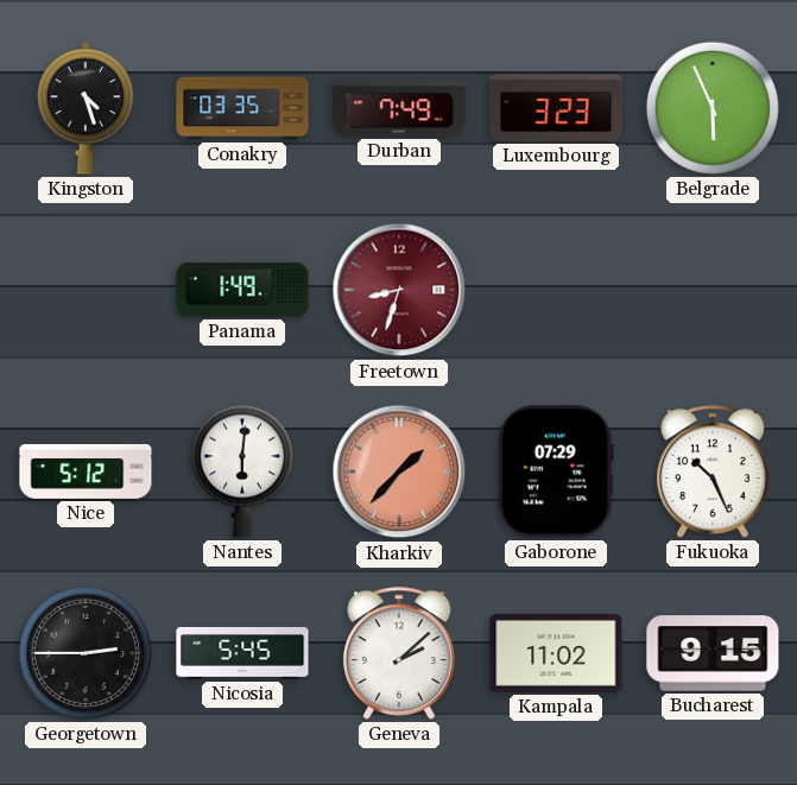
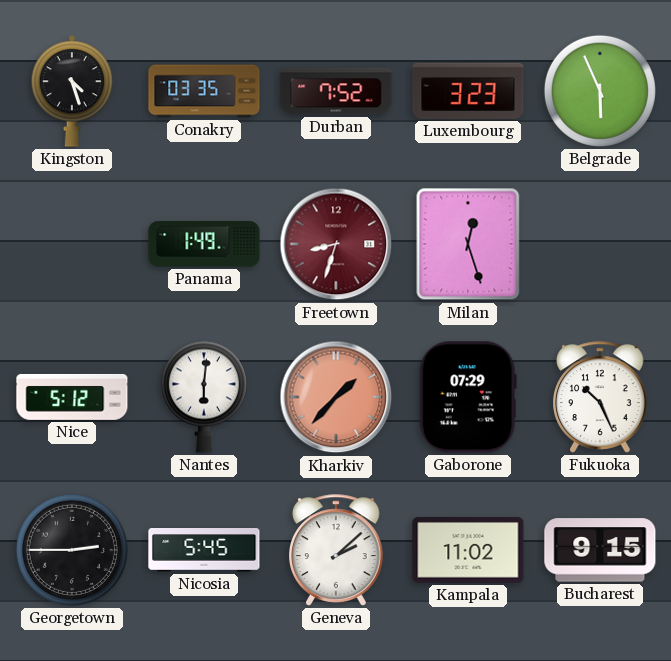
Durban: 7:49 -> 7:52 (336, 91)
Milan: none -> 12:27 (468, 244)
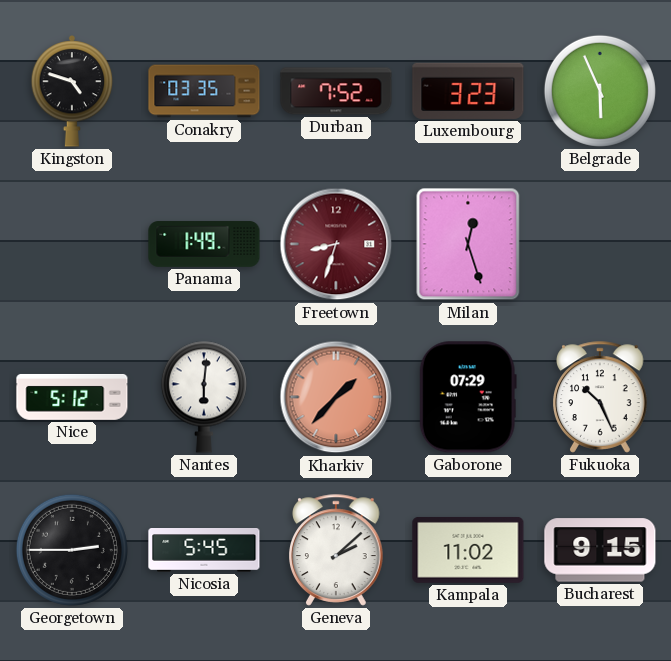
Kingston: 4:27 -> 4:48 (72, 92)
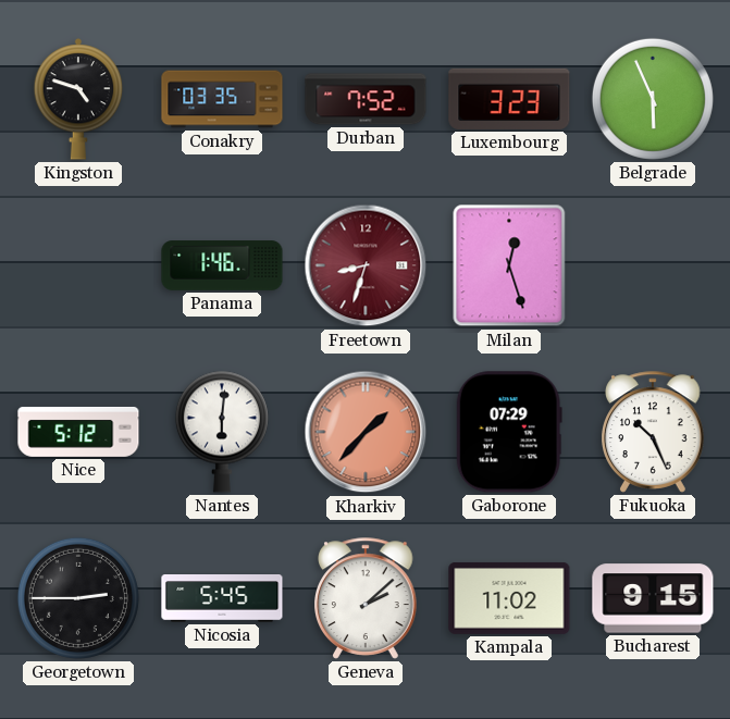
Panama: 1:49 -> 1:46 (222, 265)
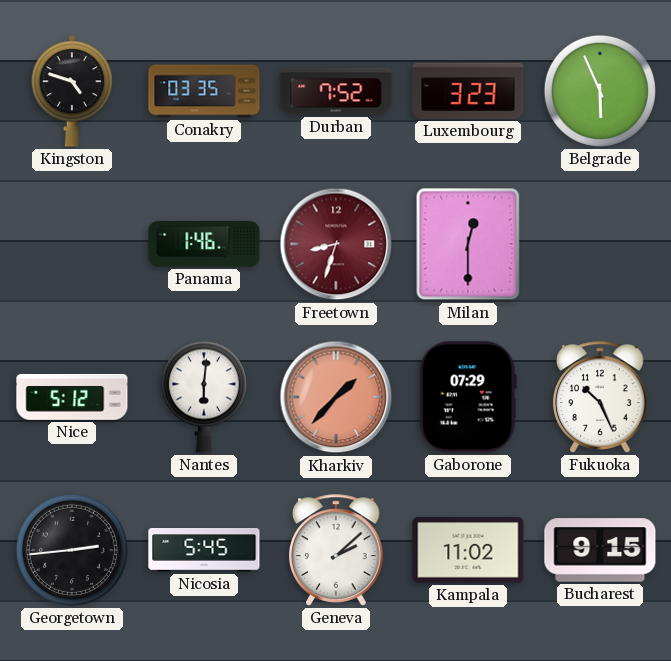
Milan: 12:27 -> 12:30 (468, 244)
Georgetown: 2:45 -> 2:44 (72, 550)
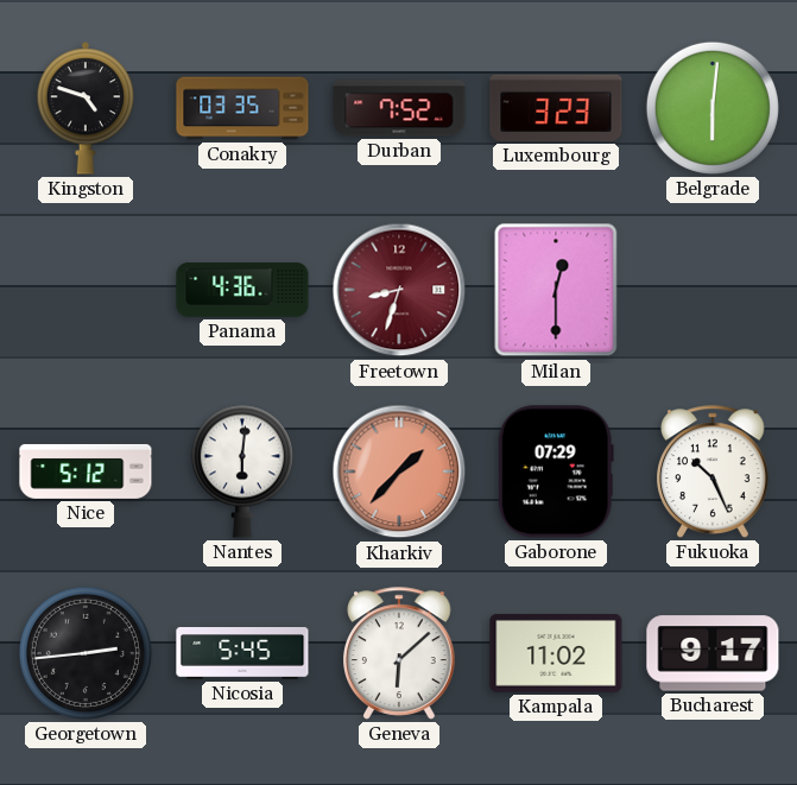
Belgrade: 5:56 -> 6:01 (713, 108)
Panama: 1:46 -> 4:36 (242, 290)
Geneva: 2:08 -> 6:08 (400, 653)
Bucharest: 9:15 -> 9:17 (713, 653)
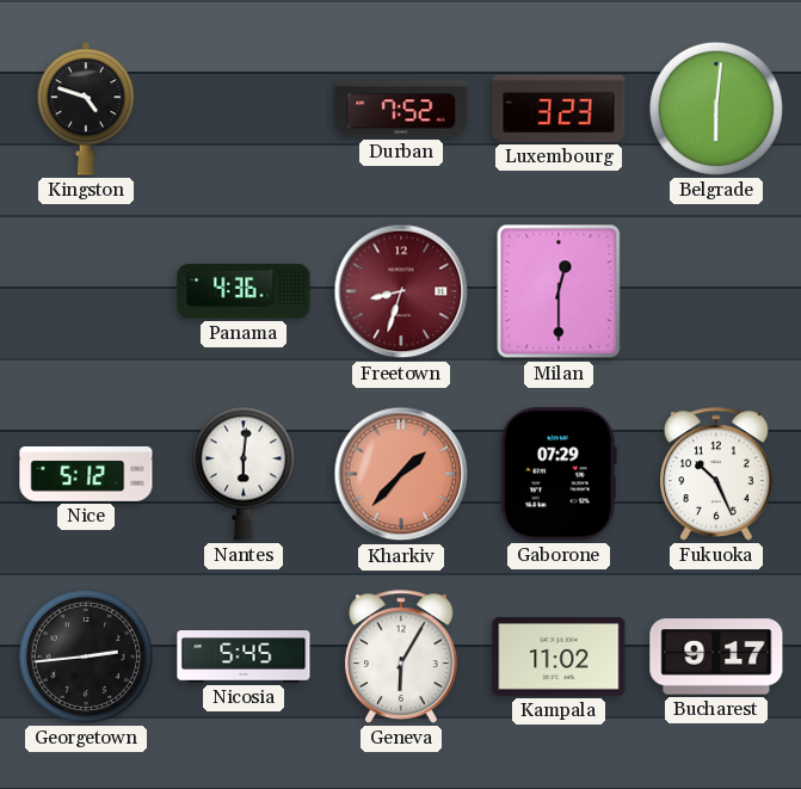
Conakry: 03:35 -> none (242, 108)
Geneva: 6:08 -> 6:05 (402, 657)
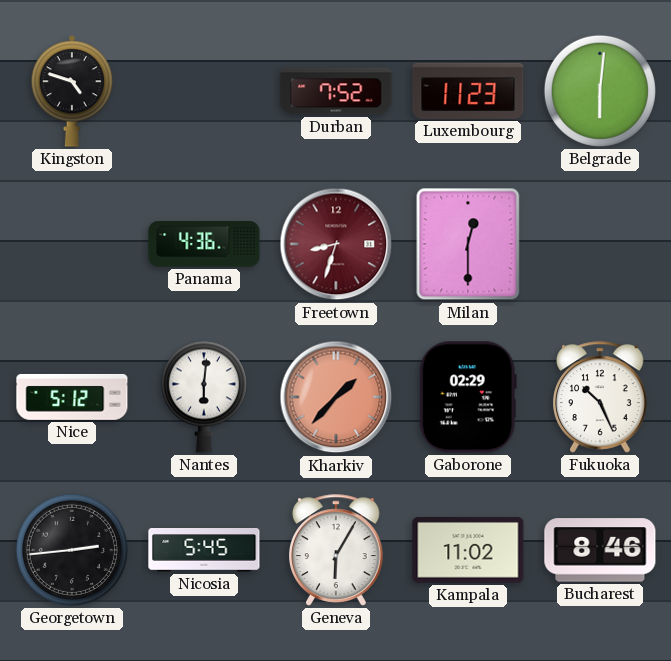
Luxembourg: 3:23 -> 11:23 (468, 91)
Gaborone: 07:29 -> 02:29 (468, 397)
Bucharest: 9:17 -> 8:46 (600, 550)
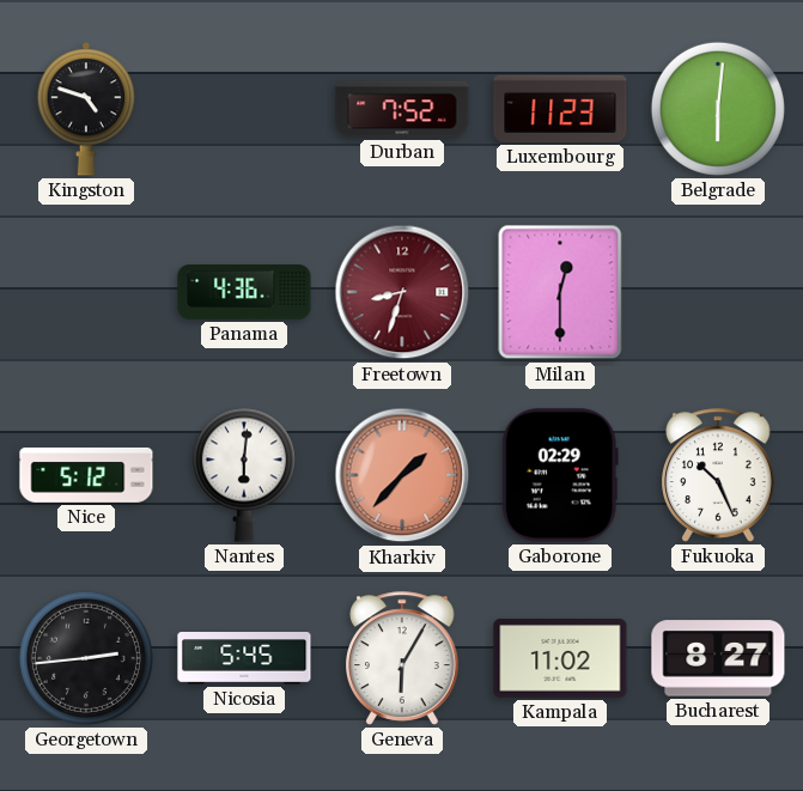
Bucharest: 8:46 -> 8:27 (718, 658)
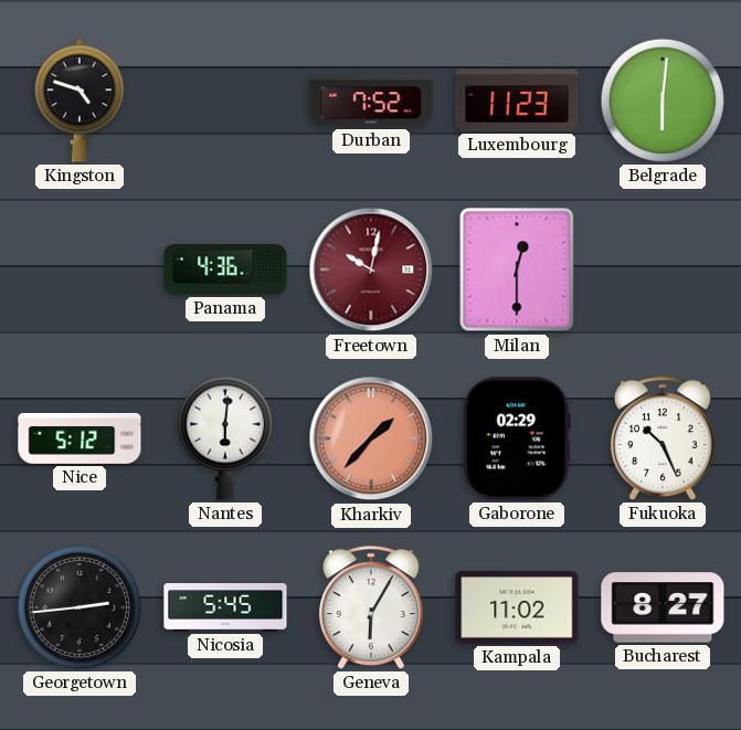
Freetown: 8:33 -> 10:02 (371, 269)
